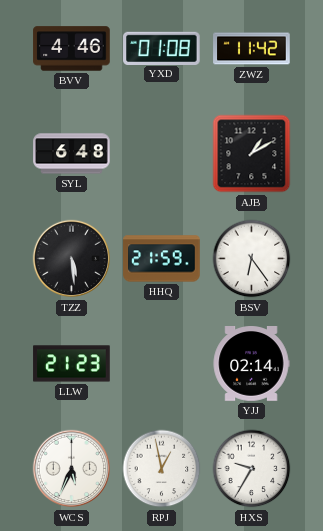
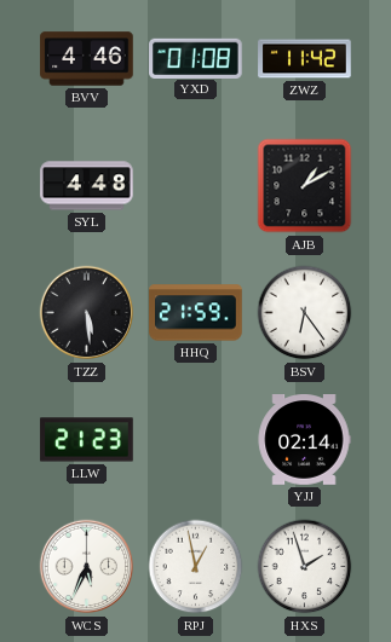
SYL: 6:48 -> 4:48 (87, 186)
HXS: 9:35 -> 1:57 (305, 567)
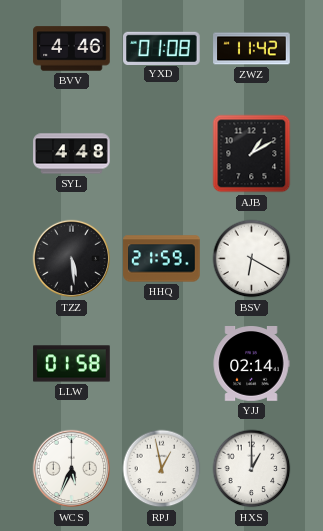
BSV: 6:24 -> 6:20 (252, 259)
LLW: 21:23 -> 01:58 (72, 364)
HXS: 1:57 -> 1:00 (252, 469)
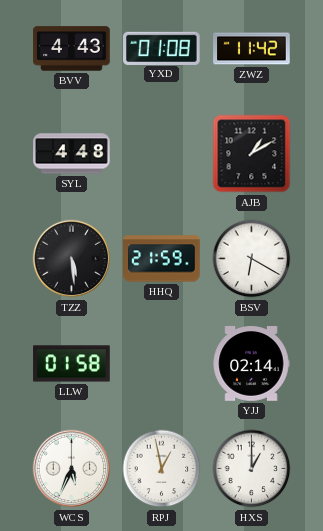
BVV: 4:46 -> 4:43 (72, 49)
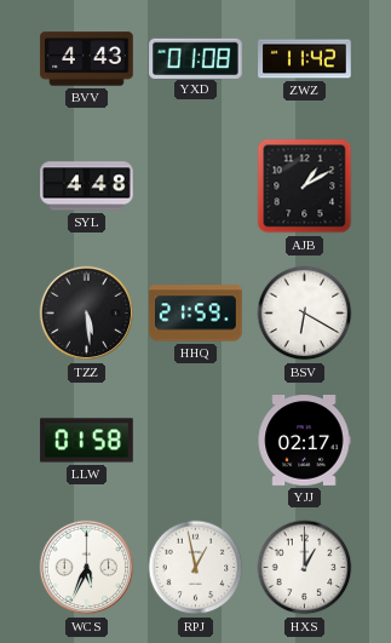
YJJ: 02:14 -> 02:17 (304, 441)
